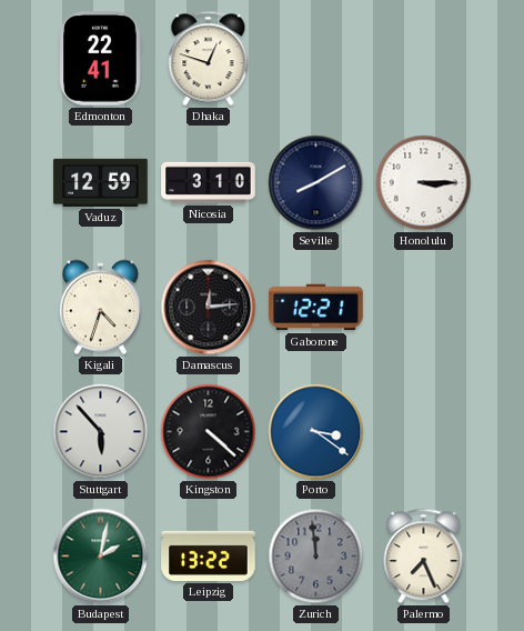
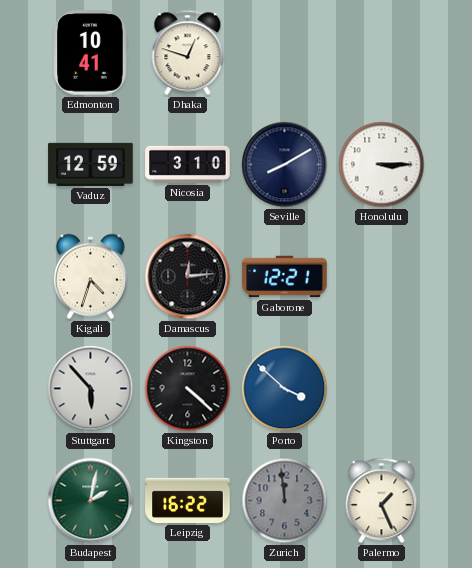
Edmonton: 22:41 -> 10:41 (91, 53)
Porto: 3:21 -> 3:52 (285, 389)
Leipzig: 13:22 -> 16:22 (188, 500)
Palermo: 7:26 -> 1:26 (382, 501)
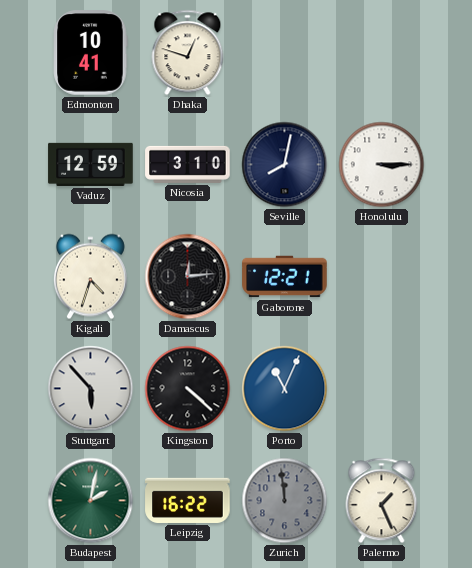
Seville: 8:10 -> 8:02 (285, 165)
Porto: 3:52 -> 11:04 (285, 389)
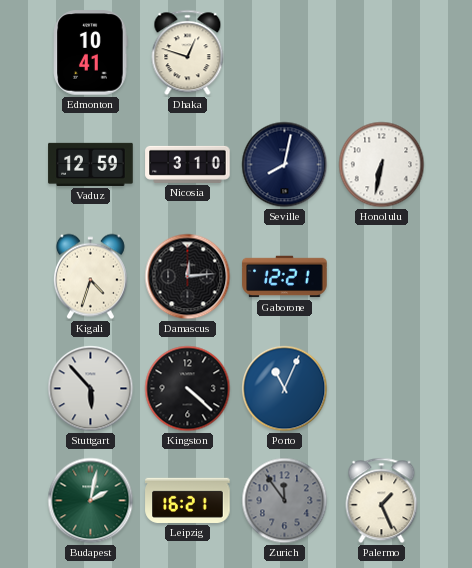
Honolulu: 3:15 -> 6:32 (382, 165)
Leipzig: 16:22 -> 16:21 (188, 500)
Zurich: 11:59 -> 11:54 (285, 501)
